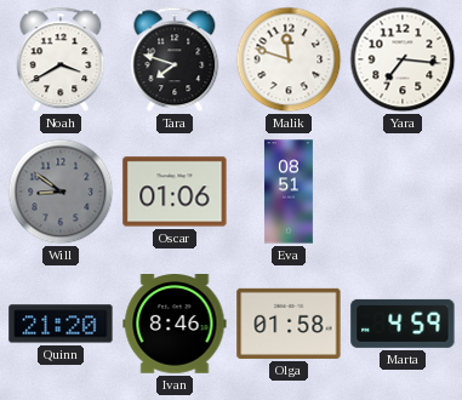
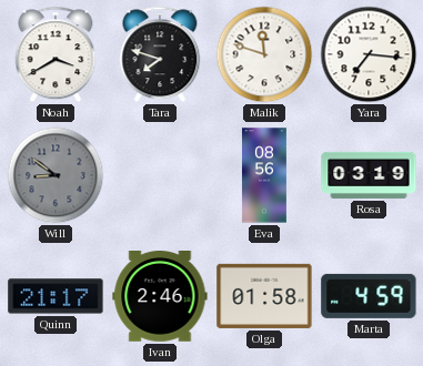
Oscar: 01:06 -> none (175, 192)
Eva: 08:51 -> 08:56 (264, 175)
Rosa: none -> 03:19 (369, 175)
Quinn: 21:20 -> 21:17 (56, 296)
Ivan: 8:46 -> 2:46 (160, 297)
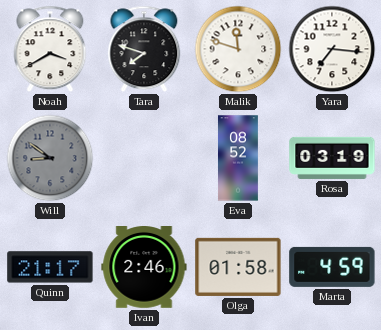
Eva: 08:56 -> 08:52 (238, 158)
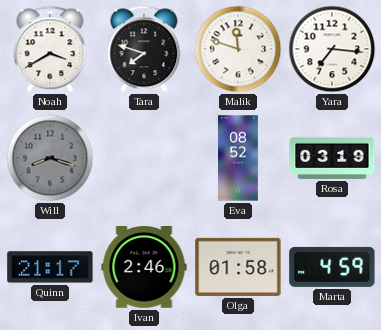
Will: 8:51 -> 8:18 (50, 158)
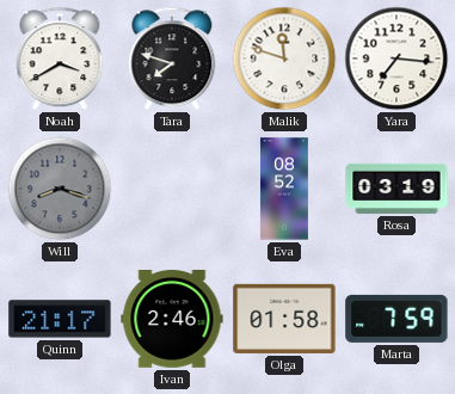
Marta: 4:59 -> 7:59 (396, 319)
